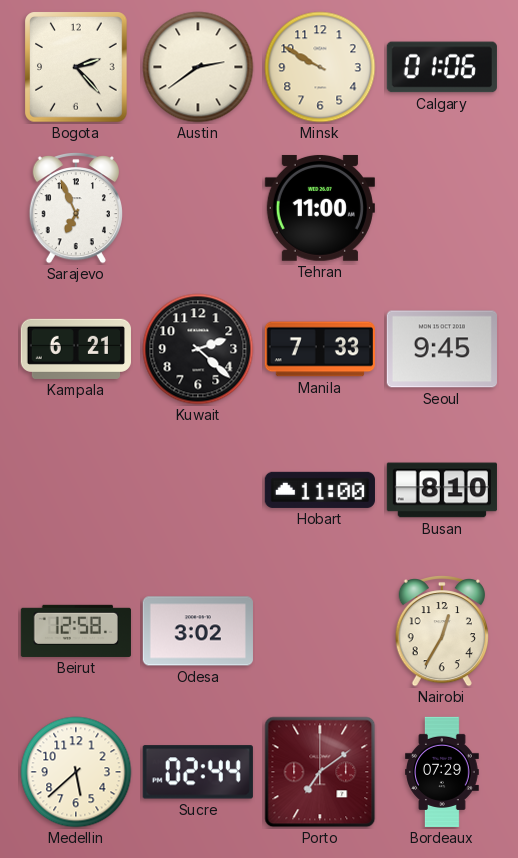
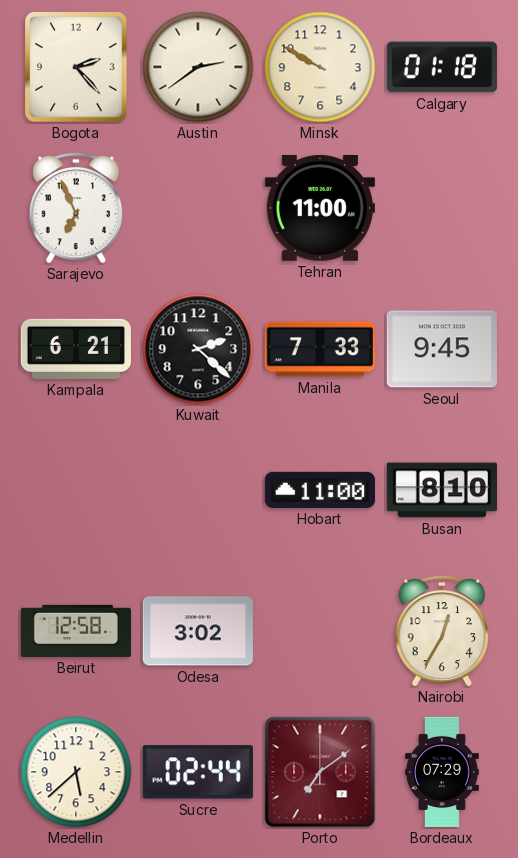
Calgary: 01:06 -> 01:18 (442, 67)
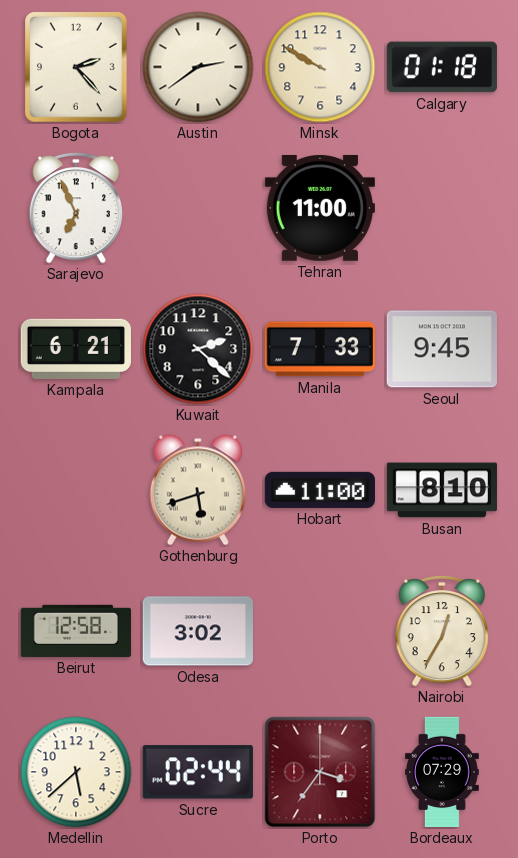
Gothenburg: none -> 5:42 (198, 490)
Porto: 7:09 -> 3:36 (320, 772)
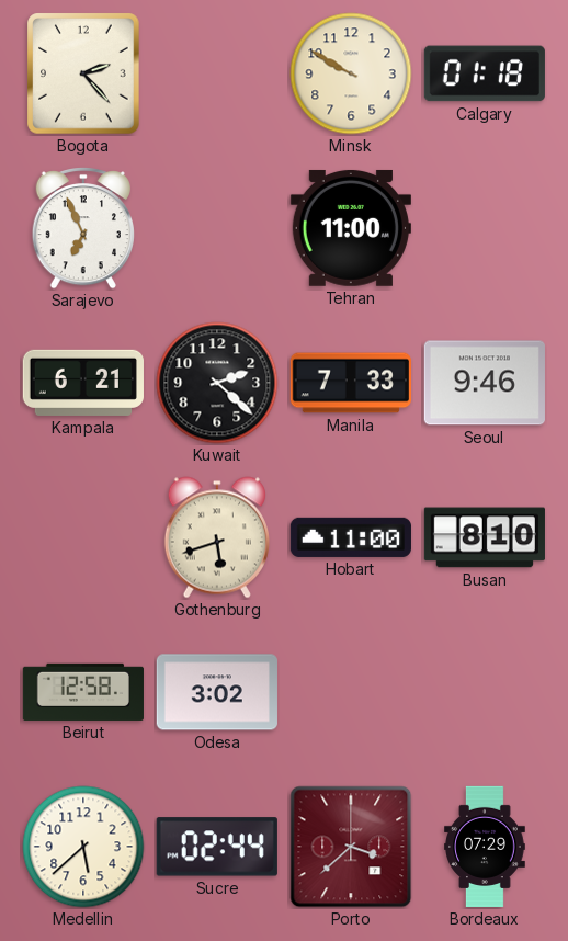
Austin: 2:39 -> none (198, 67)
Seoul: 9:45 -> 9:46 (485, 383)
Nairobi: 12:35 -> none (442, 632)
Porto: 3:36 -> 3:38 (351, 847)
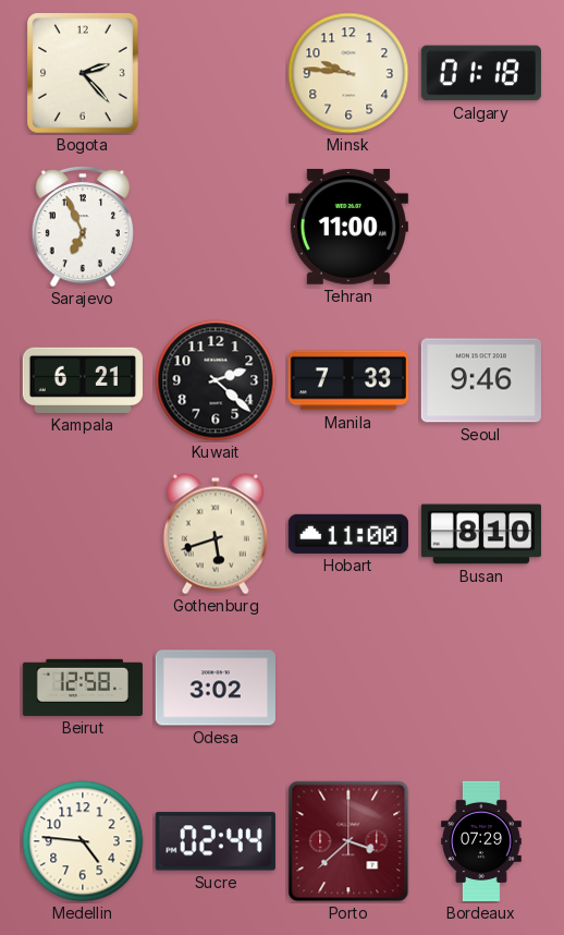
Minsk: 9:50 -> 9:46 (348, 73)
Medellin: 5:38 -> 4:46 (83, 841)
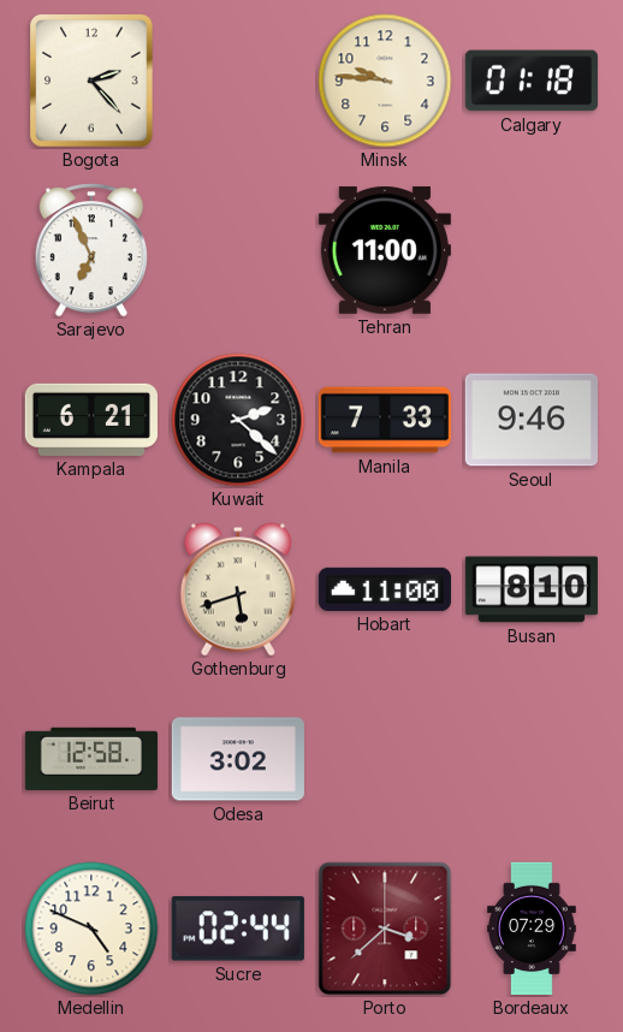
Medellin: 4:46 -> 4:49 (91, 929)
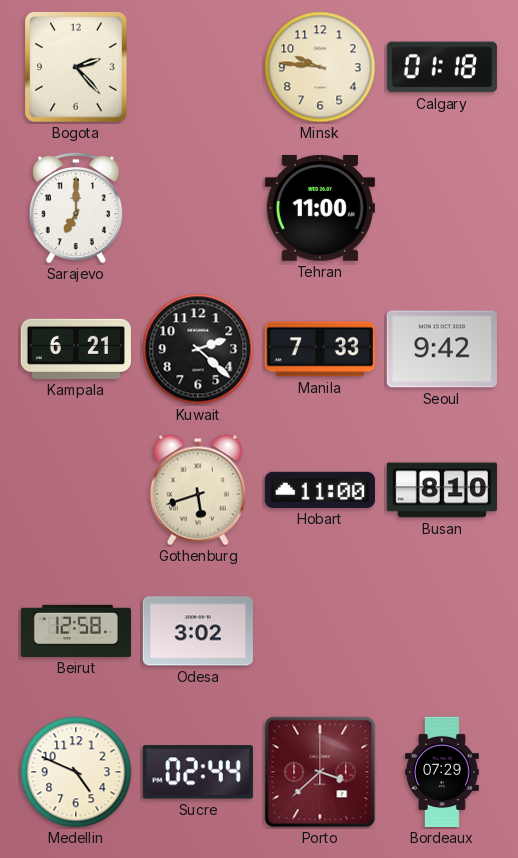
Sarajevo: 6:56 -> 7:00 (76, 209)
Seoul: 9:46 -> 9:42 (442, 349)
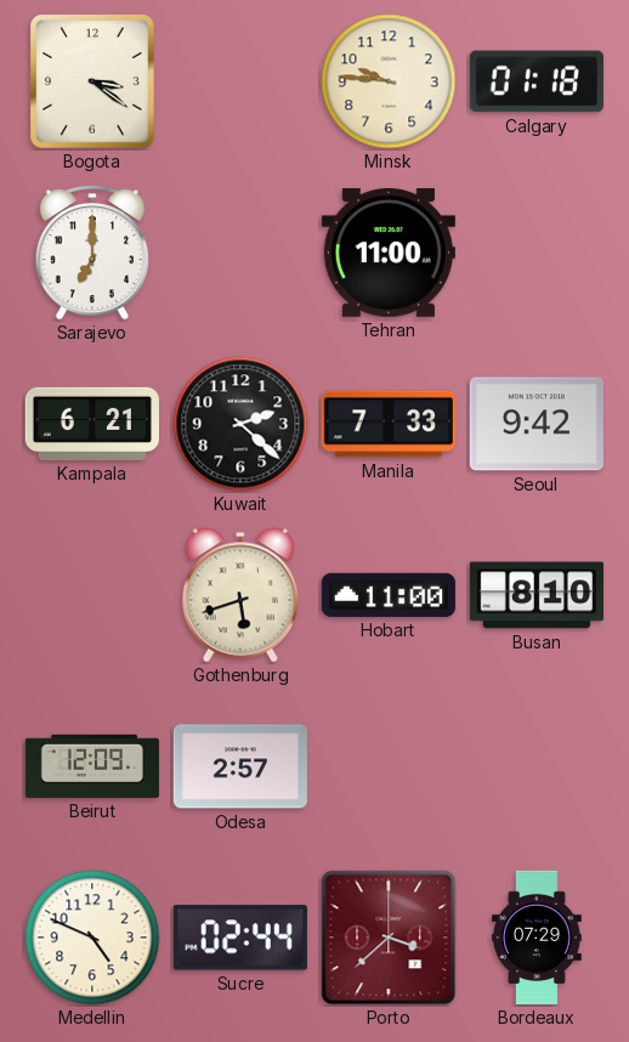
Bogota: 2:23 -> 3:21 (92, 81)
Beirut: 12:58 -> 12:09 (91, 766)
Odesa: 3:02 -> 2:57 (240, 766)
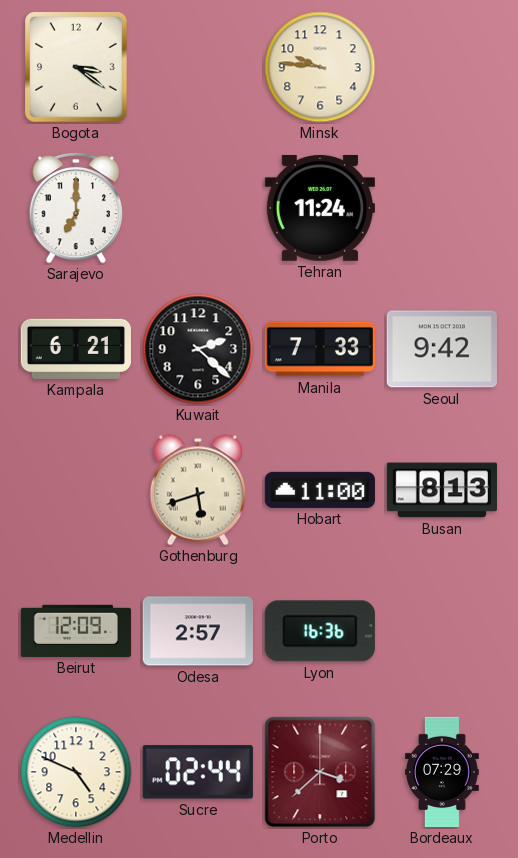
Calgary: 01:18 -> none (537, 81)
Tehran: 11:00 -> 11:24 (320, 208)
Busan: 8:10 -> 8:13 (442, 490)
Lyon: none -> 16:36 (320, 631)
